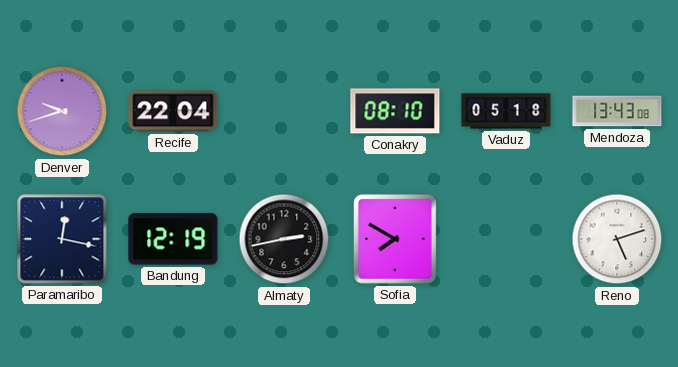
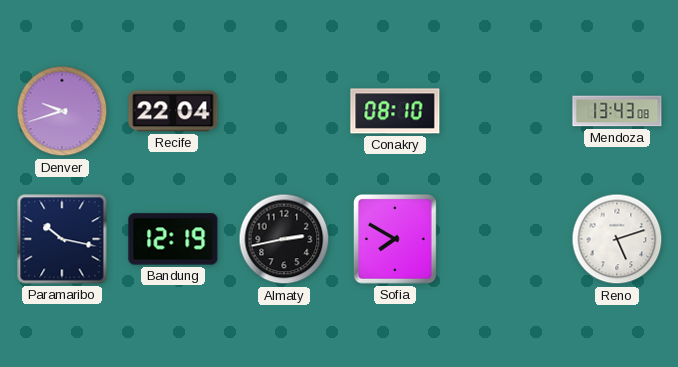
Vaduz: 05:18 -> none (506, 111)
Paramaribo: 12:17 -> 10:17 (62, 239)
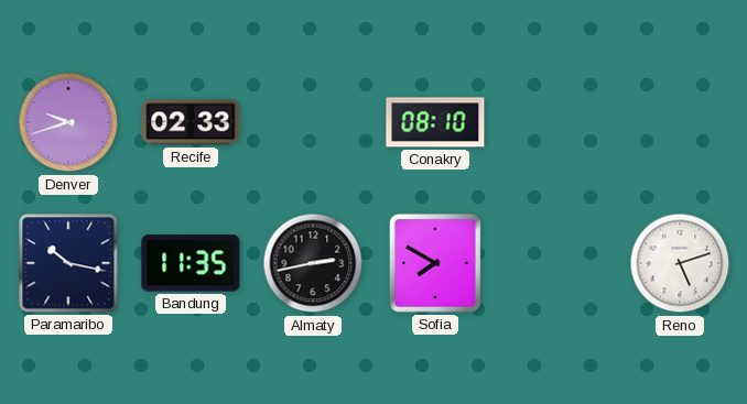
Recife: 22:04 -> 02:33 (191, 122)
Mendoza: 13:43 -> none (617, 111)
Bandung: 12:19 -> 11:35 (191, 263)
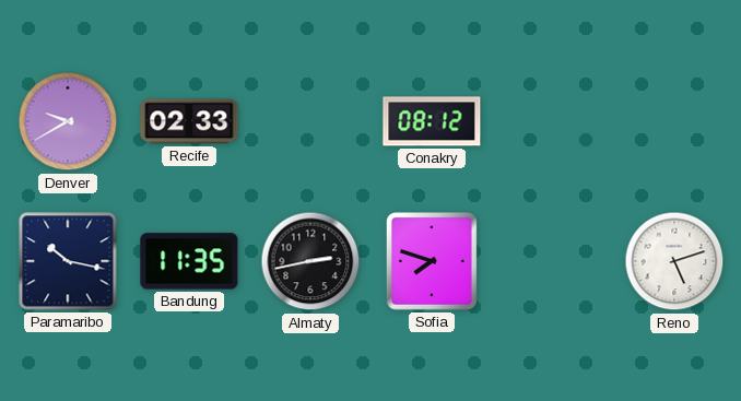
Denver: 9:42 -> 9:40 (68, 121)
Conakry: 08:10 -> 08:12 (432, 121)
Sofia: 7:50 -> 7:48 (432, 262)
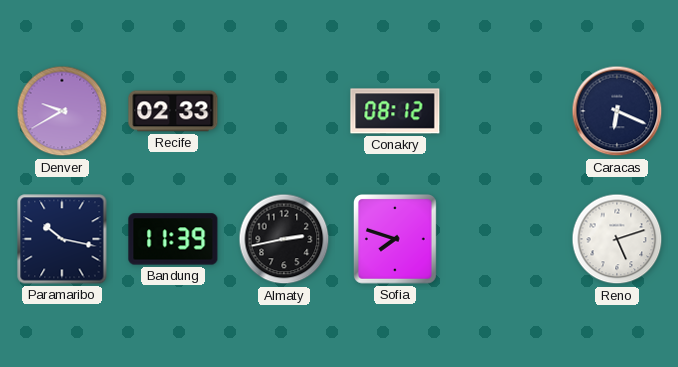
Caracas: none -> 6:19 (617, 111)
Bandung: 11:35 -> 11:39 (173, 239)
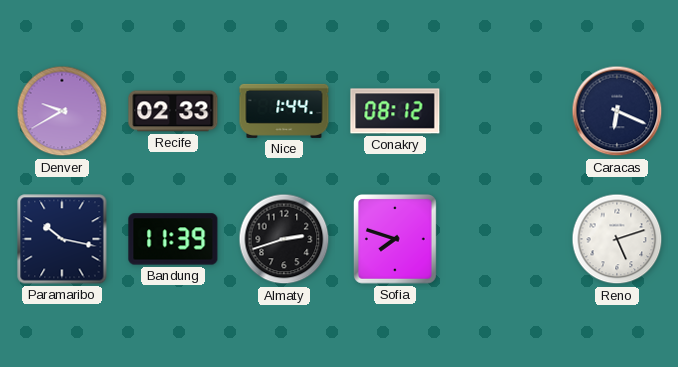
Nice: none -> 1:44 (284, 111)
Almaty: 2:43 -> 2:42 (284, 239)
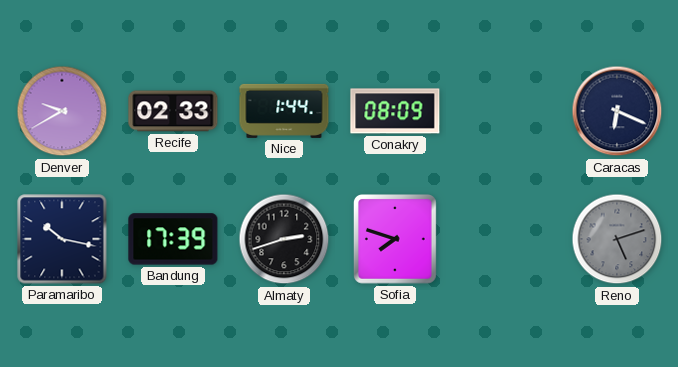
Conakry: 08:12 -> 08:09 (395, 111)
Bandung: 11:39 -> 17:39 (173, 239)
Reno dial: white -> grey (617, 239)
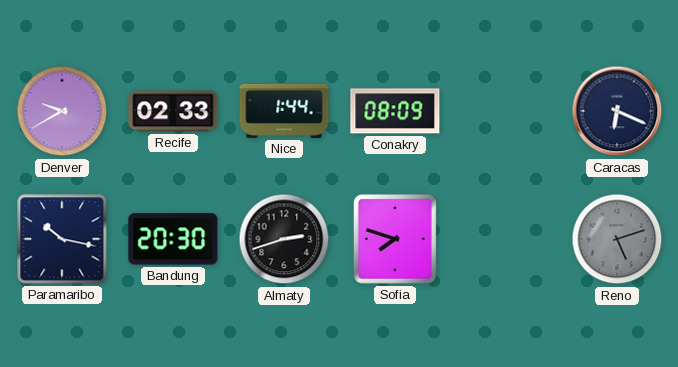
Bandung: 17:39 -> 20:30 (173, 239)
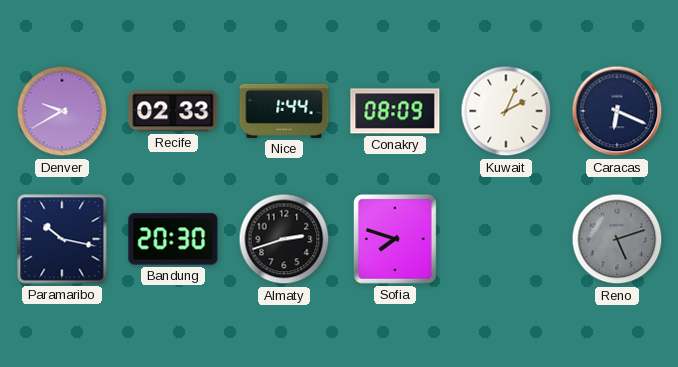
Kuwait: none -> 2:04 (506, 111)
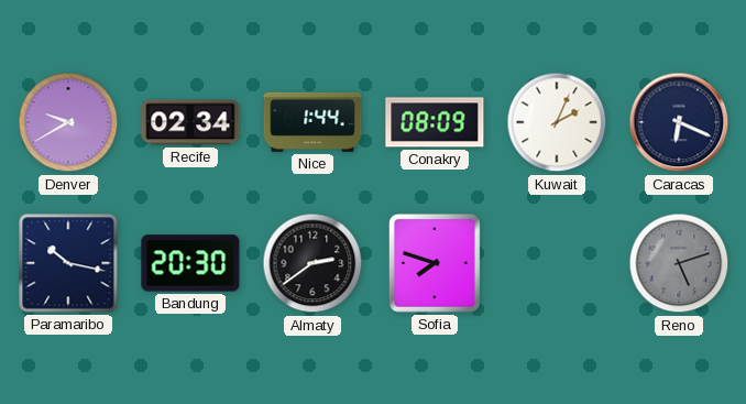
Recife: 02:33 -> 02:34 (190, 122)
Almaty: 2:42 -> 2:39 (312, 263)
